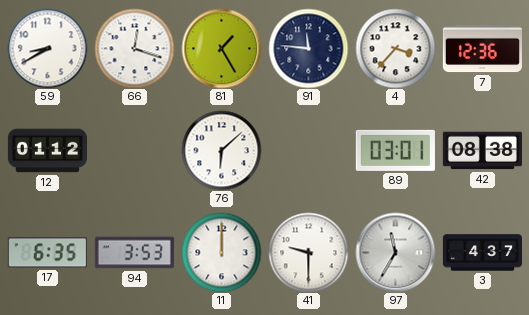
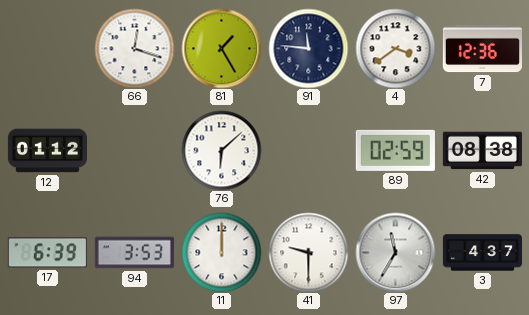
59: 8:40 -> none (47, 48)
4: 3:37 -> 3:39 (395, 48)
89: 03:01 -> 02:59 (395, 150)
17: 6:35 -> 6:39 (47, 253)
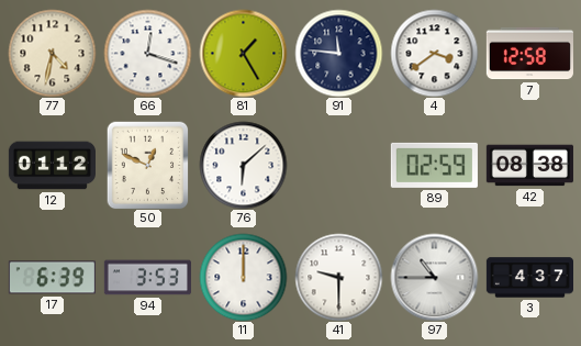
77: none -> 4:32 (52, 53)
7: 12:36 -> 12:58 (529, 54)
50: none -> 12:49 (148, 165)
97: 11:35 -> 10:45 (434, 277)
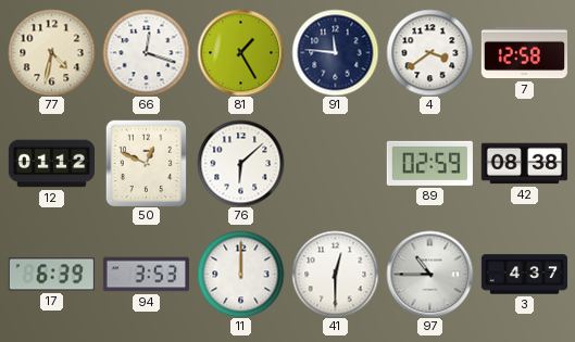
41: 9:30 -> 12:30 (335, 274)
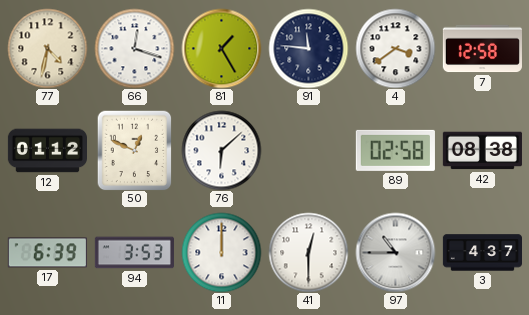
89: 02:59 -> 02:58 (395, 150)
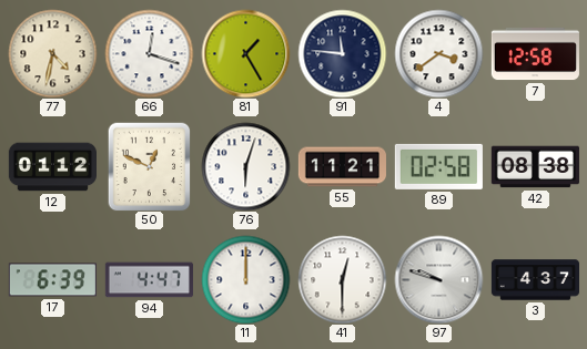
76: 6:08 -> 6:03 (245, 166)
55: none -> 11:21 (342, 167)
94: 3:53 -> 4:47 (149, 280)
97: 10:45 -> 9:48 (438, 279)
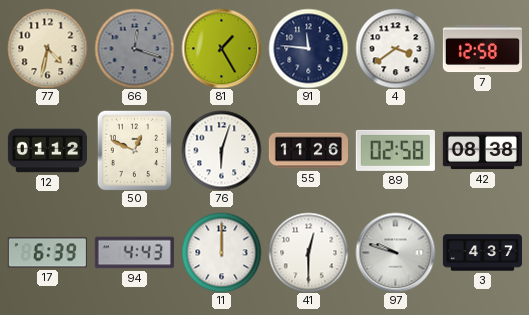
66 dial: white -> grey (134, 48)
55: 11:21 -> 11:26 (308, 151)
94: 4:47 -> 4:43 (134, 253)
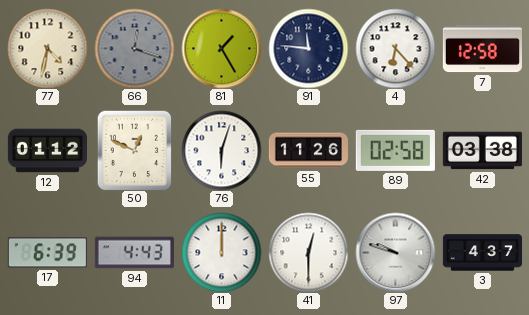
4: 3:39 -> 6:23 (395, 48)
42: 08:38 -> 03:38 (482, 151)
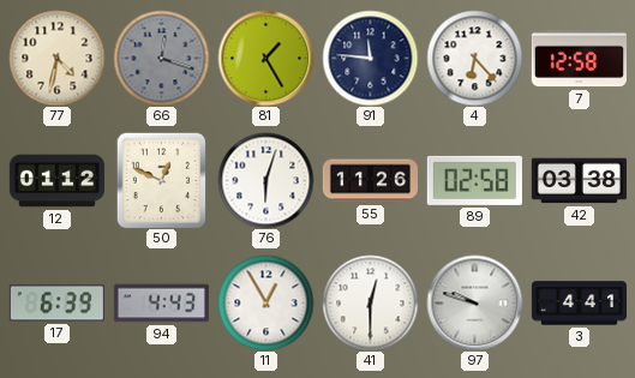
11: 12:00 -> 12:55 (265, 302)
3: 4:37 -> 4:41 (579, 304)
